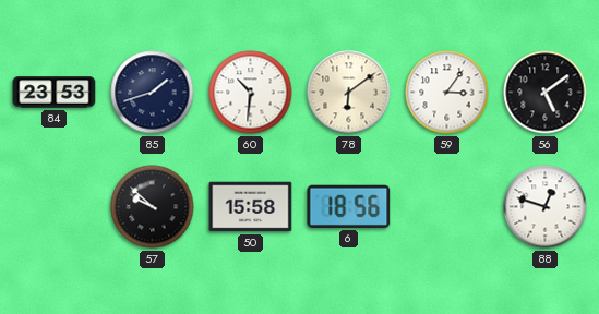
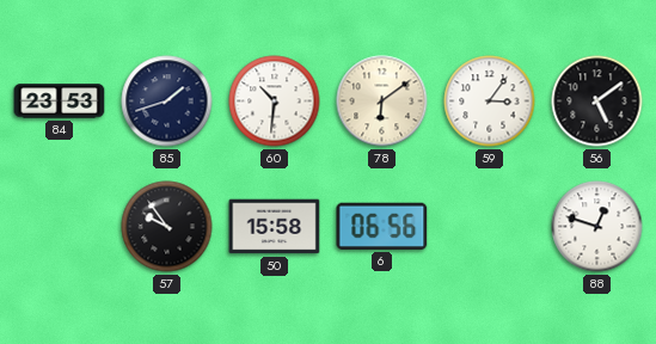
57: 9:52 -> 9:54 (167, 227)
6: 18:56 -> 06:56 (382, 226)
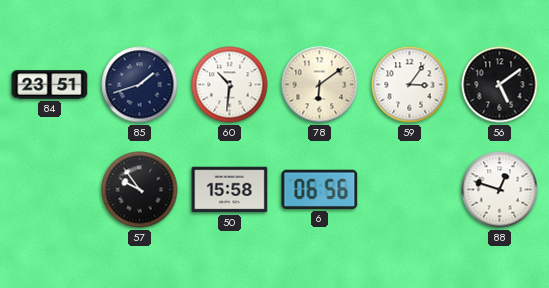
84: 23:53 -> 23:51 (50, 85)
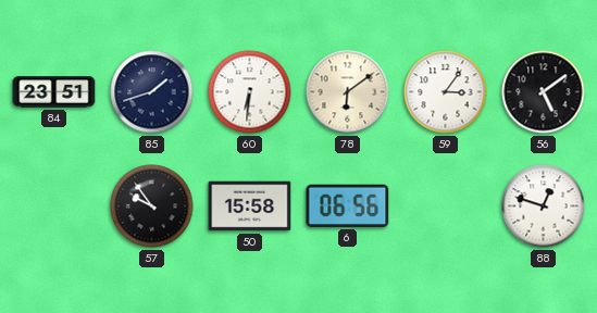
60: 10:31 -> 6:31 (250, 92)
